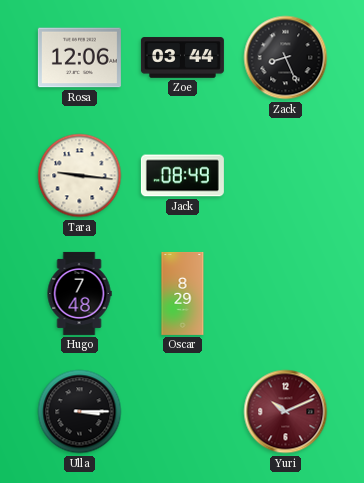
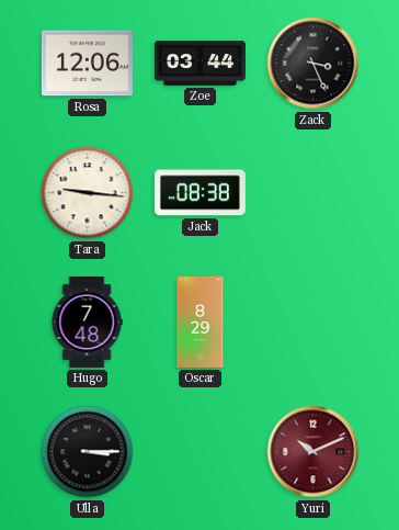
Zack: 8:26 -> 3:26 (314, 64)
Jack: 08:49 -> 08:38 (200, 193)
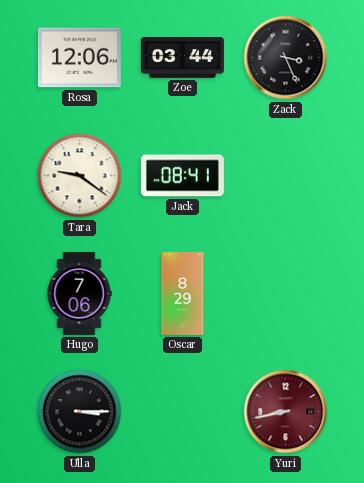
Tara: 9:16 -> 9:21 (80, 176)
Jack: 08:38 -> 08:41 (182, 176)
Hugo: 7:48 -> 7:06 (79, 293)
Yuri: 10:11 -> 8:43 (286, 412)
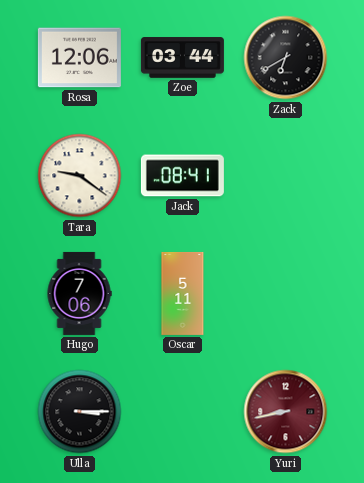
Zack: 3:26 -> 6:40 (286, 58)
Oscar: 8:29 -> 5:11 (183, 293)
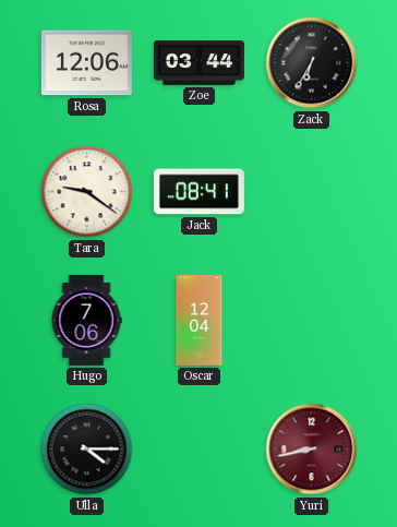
Zack: 6:40 -> 6:35 (312, 63)
Oscar: 5:11 -> 12:04 (200, 320)
Ulla: 3:15 -> 4:15 (87, 450)
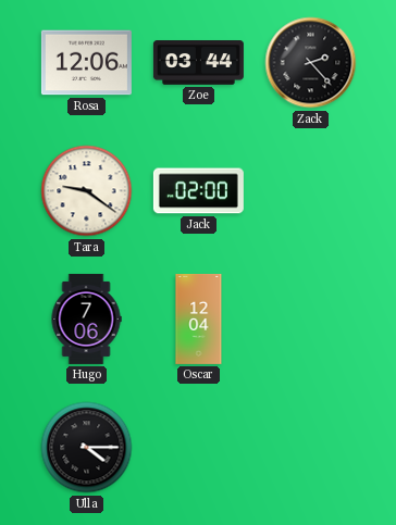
Zack: 6:35 -> 2:23 (311, 63)
Jack: 08:41 -> 02:00 (198, 191)
Yuri: 8:43 -> none (312, 450)
